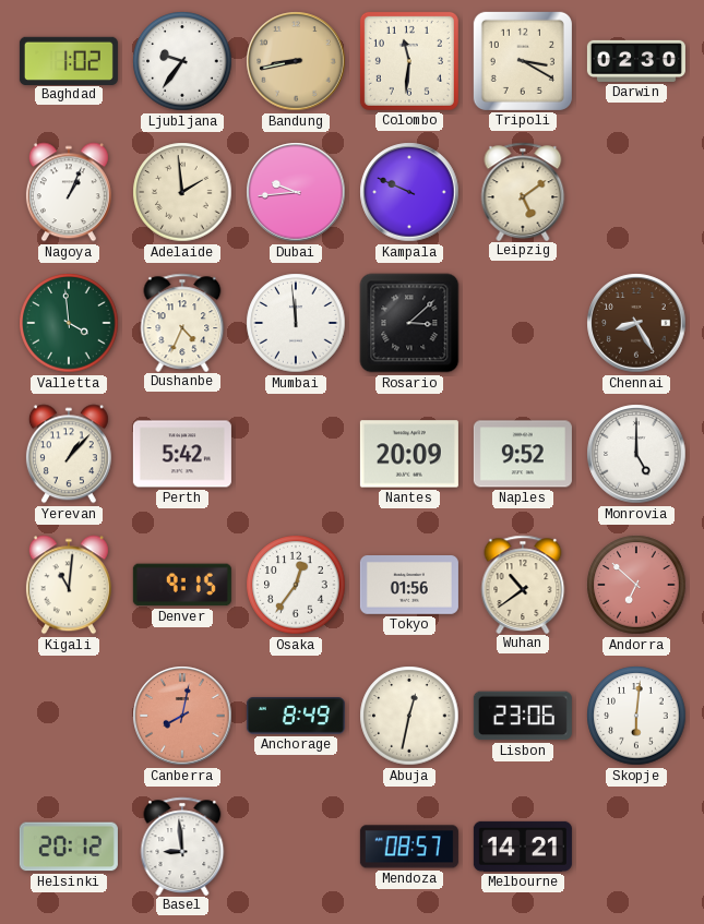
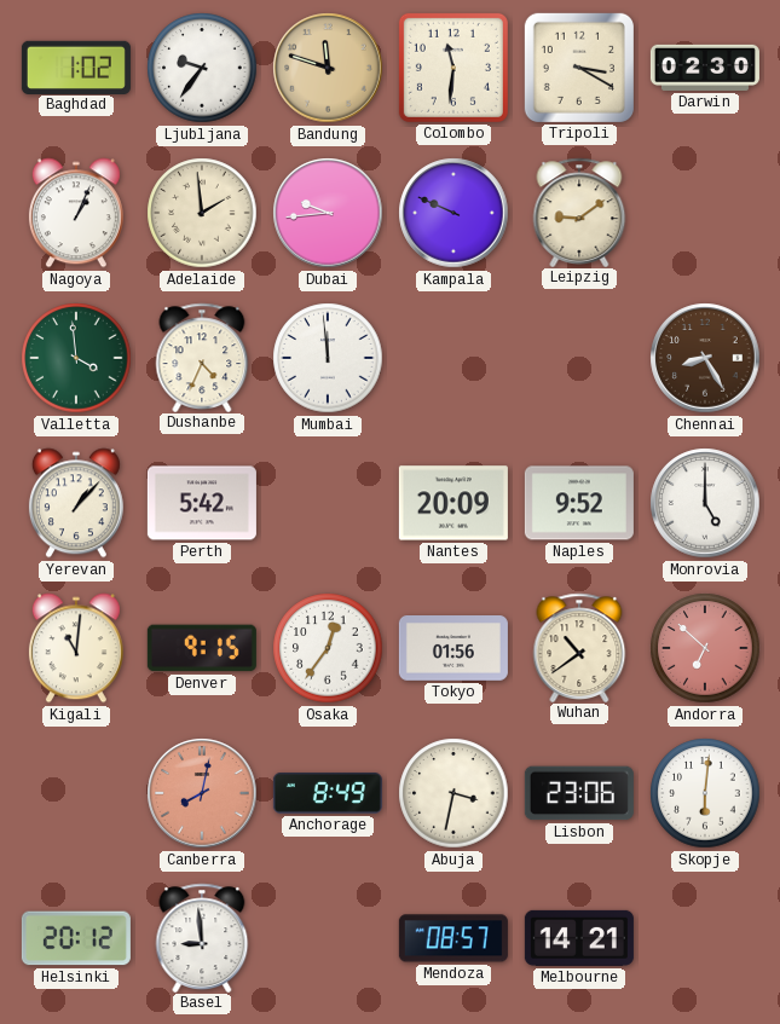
Bandung: 8:43 -> 11:48 (328, 68)
Leipzig: 5:09 -> 9:09 (579, 212)
Rosario: 3:08 -> none (409, 323)
Abuja: 12:32 -> 3:32 (453, 793)
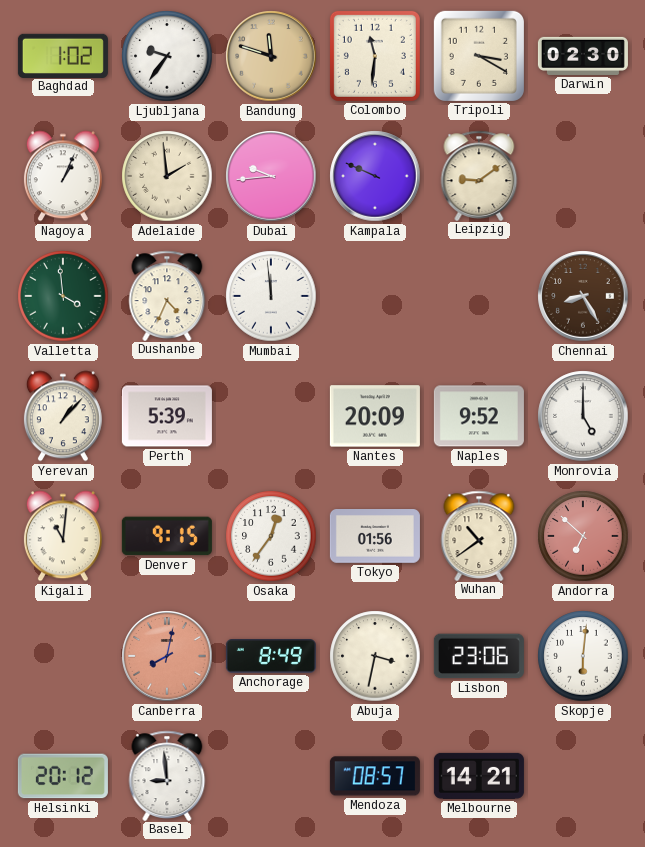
Perth: 5:42 -> 5:39 (167, 416)
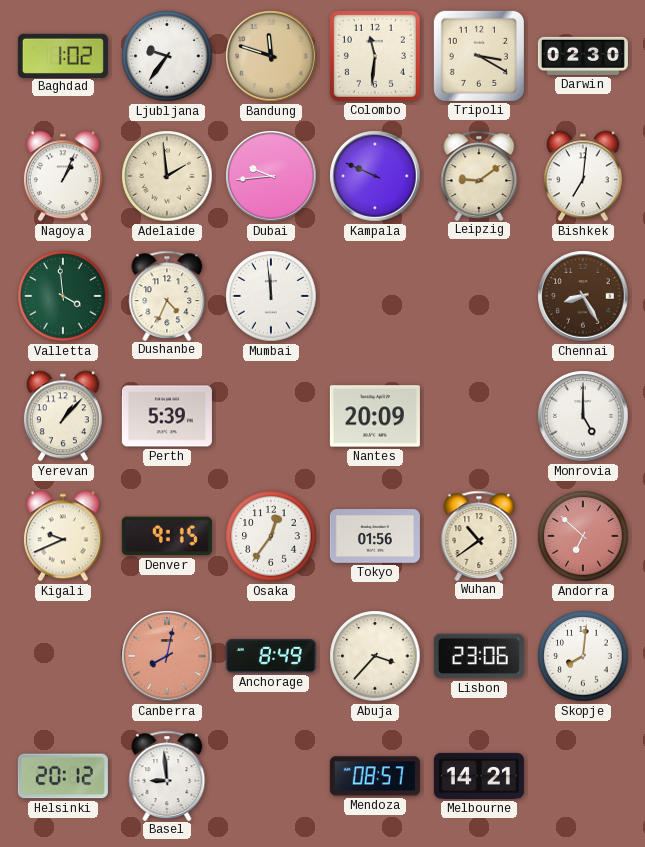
Bishkek: none -> 7:01 (583, 176)
Naples: 9:52 -> none (479, 416)
Kigali: 11:01 -> 9:41 (63, 536)
Abuja: 3:32 -> 3:37 (375, 656)
Skopje: 6:01 -> 8:01 (583, 656)
